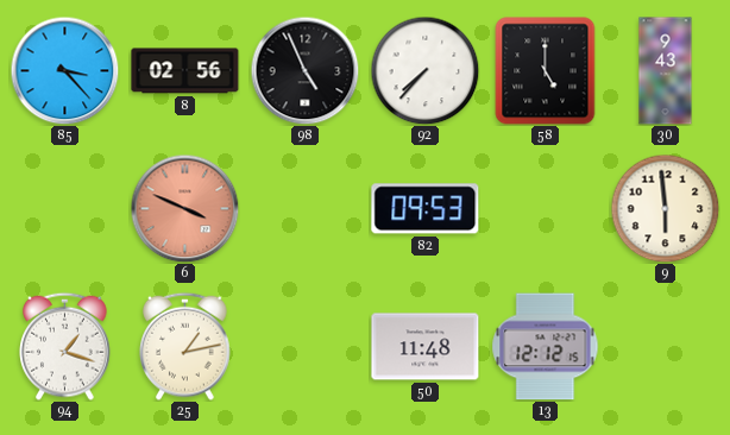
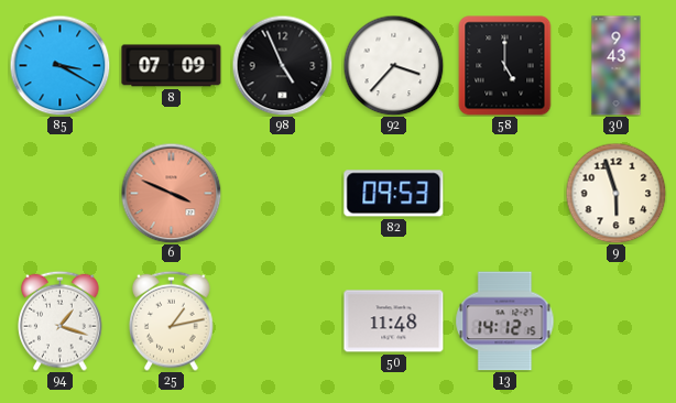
85: 3:23 -> 3:20 (59, 65)
8: 02:56 -> 07:09 (172, 66)
92: 7:37 -> 3:37 (393, 65)
9: 5:59 -> 5:57 (615, 193)
13: 12:12 -> 14:12 (505, 322)
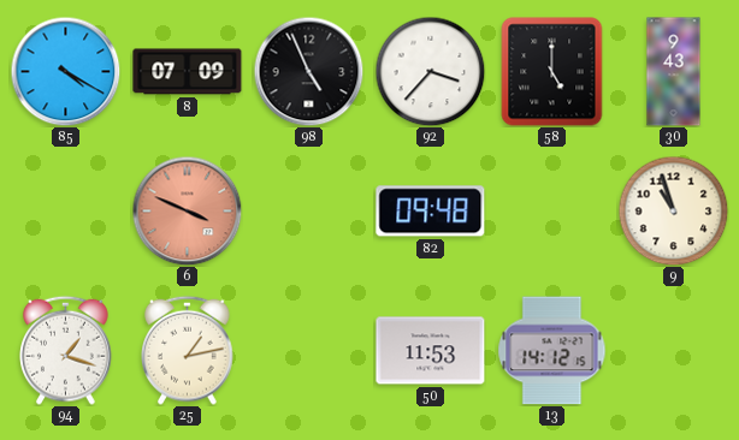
85: 3:20 -> 4:20 (65, 71)
82: 09:53 -> 09:48 (431, 212)
9: 5:57 -> 10:57 (673, 210)
50: 11:48 -> 11:53 (431, 351)
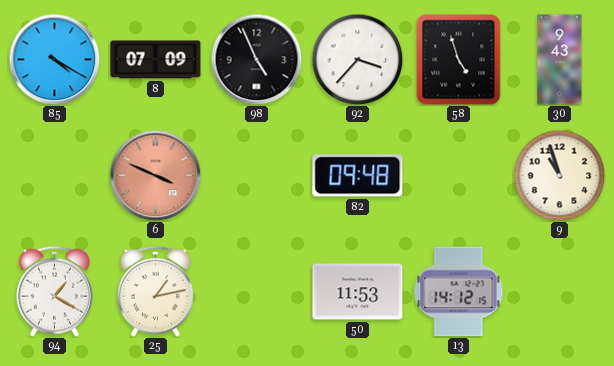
58: 5:00 -> 4:57 (459, 60)
94: 1:18 -> 1:20 (55, 291)
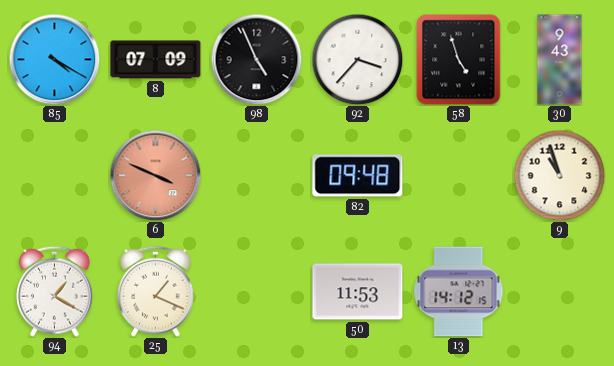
25: 1:13 -> 1:19 (156, 291)
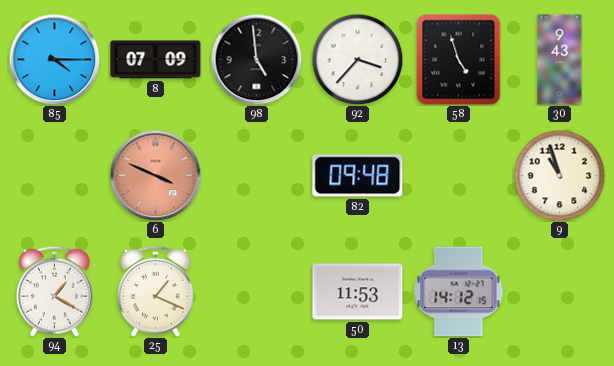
85: 4:20 -> 4:15 (54, 59)
98: 4:56 -> 4:59 (256, 59)
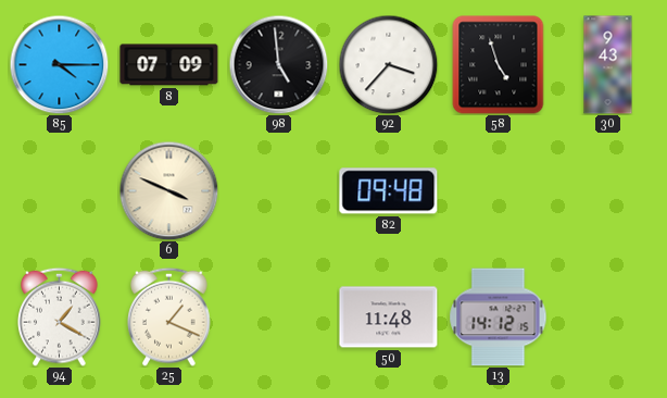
6 dial: salmon -> cream (168, 190)
9: 10:57 -> none (559, 175)
50: 11:53 -> 11:48 (389, 318)
